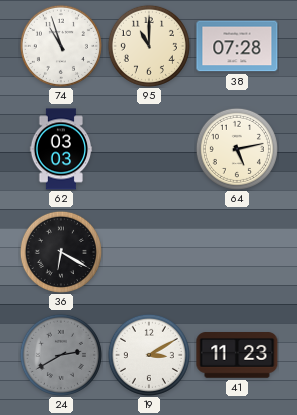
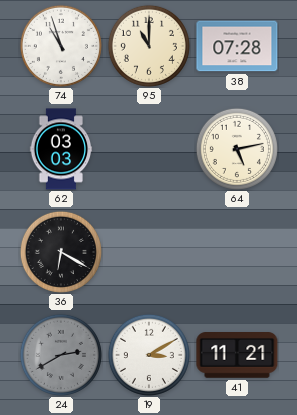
41: 11:23 -> 11:21 (237, 356)
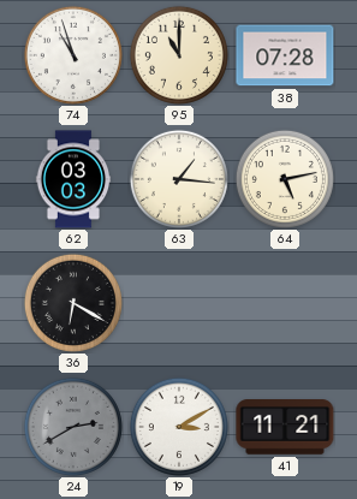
63: none -> 1:16 (179, 179)
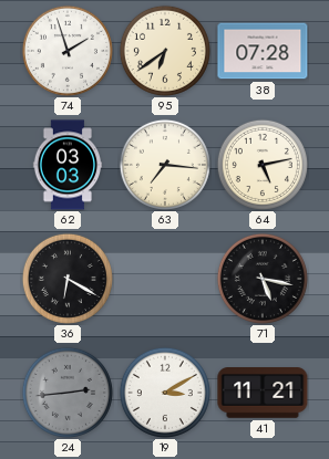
74: 10:57 -> 1:57 (68, 51)
95: 11:00 -> 6:39 (165, 51)
63: 1:16 -> 7:16 (165, 165)
71: none -> 5:17 (263, 279)
24: 2:40 -> 2:44 (68, 393)
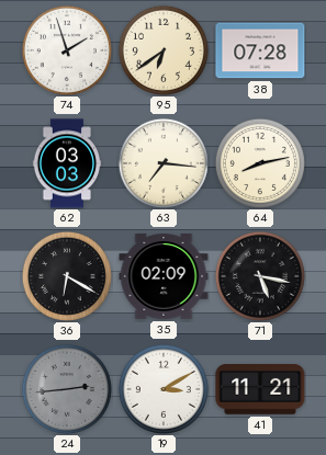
64: 5:13 -> 8:13 (260, 163)
35: none -> 02:09 (164, 276)
